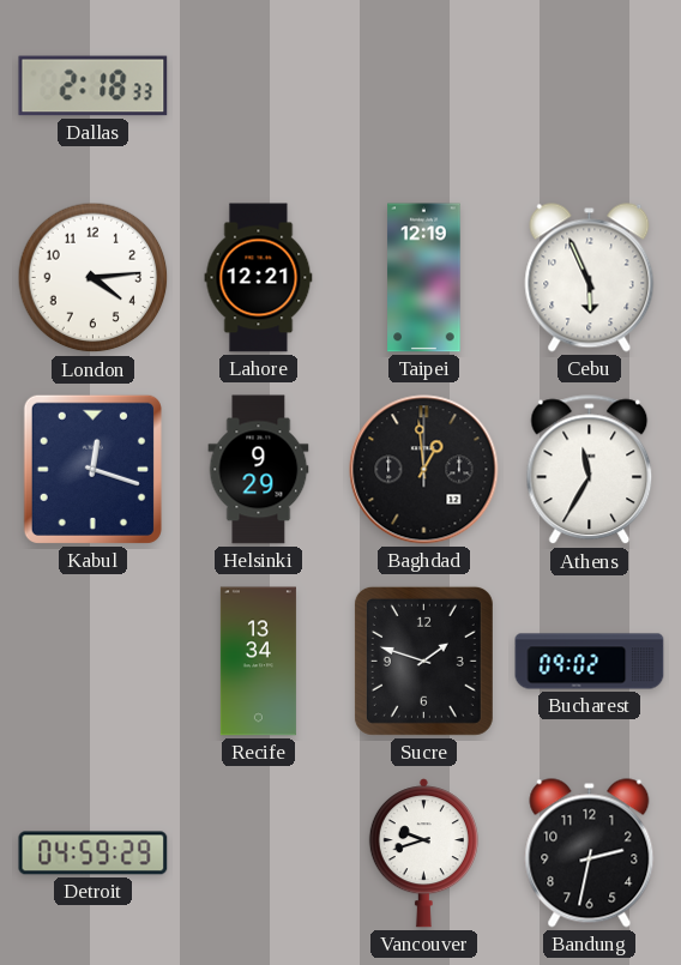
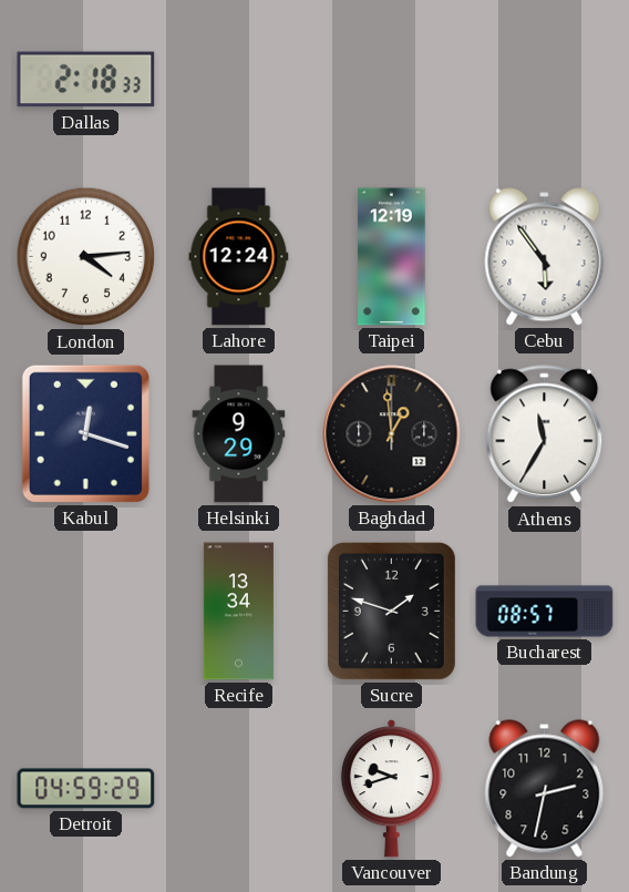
Lahore: 12:21 -> 12:24 (239, 257)
Cebu: 5:56 -> 5:54 (545, 257)
Bucharest: 09:02 -> 08:57 (545, 612)
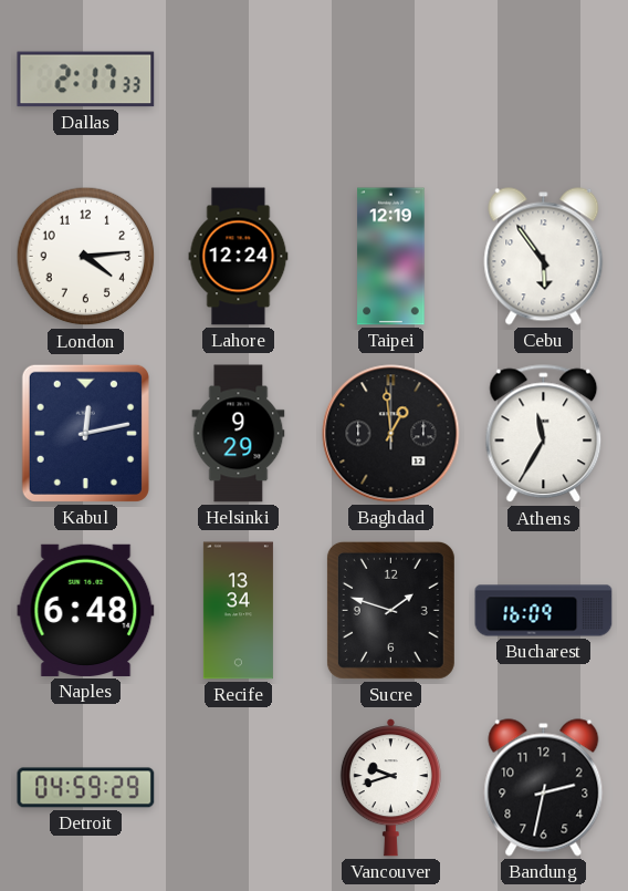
Dallas: 2:18 -> 2:17 (86, 80)
Kabul: 12:18 -> 12:13 (85, 433)
Naples: none -> 6:48 (86, 610)
Bucharest: 08:57 -> 16:09 (544, 611)
